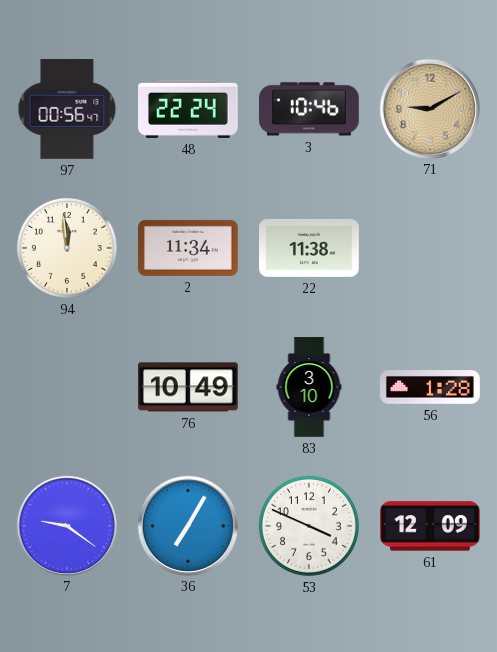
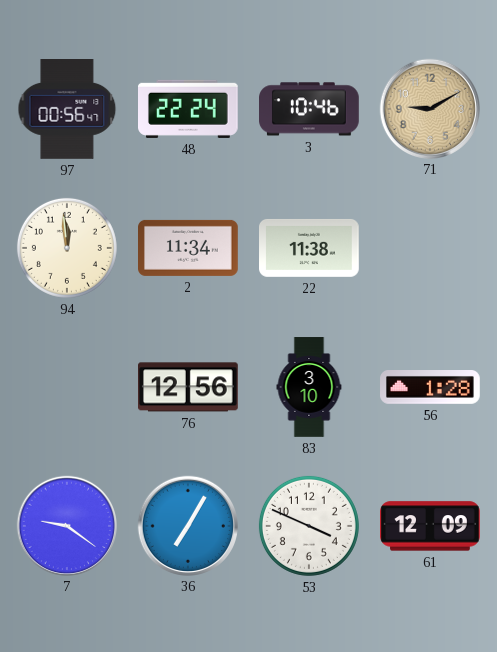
76: 10:49 -> 12:56 (189, 387)
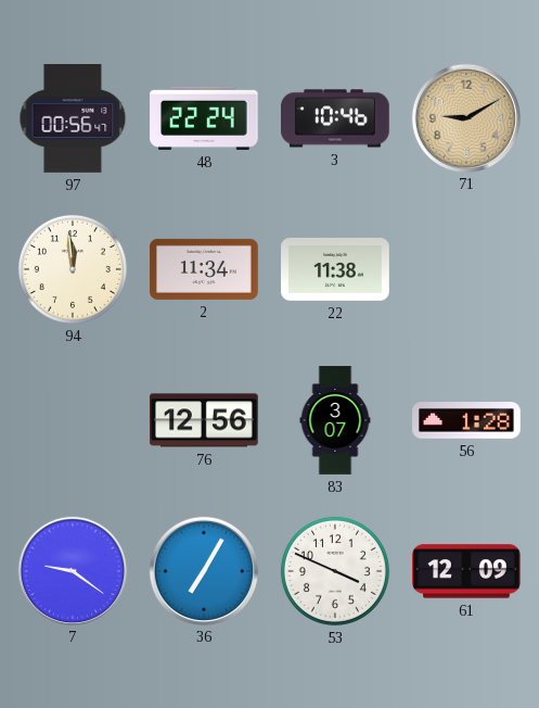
83: 3:10 -> 3:07 (335, 420)
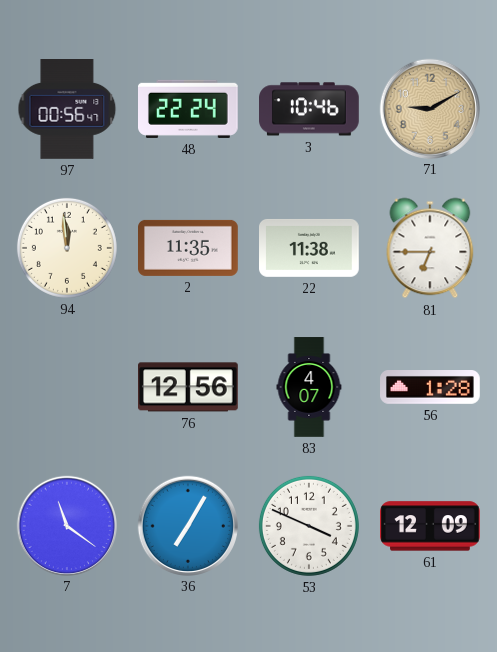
2: 11:34 -> 11:35 (189, 248)
81: none -> 6:45 (430, 248)
83: 3:07 -> 4:07 (309, 387)
7: 9:21 -> 11:21 (66, 525)
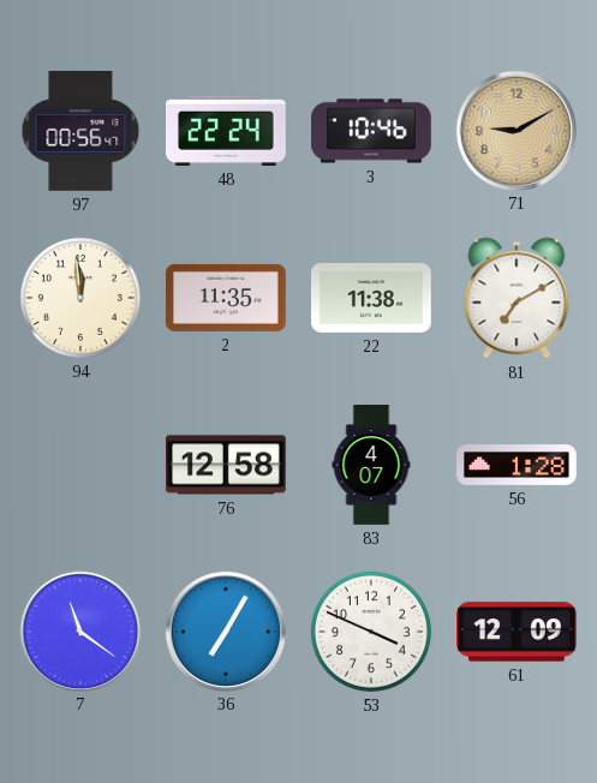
81: 6:45 -> 7:10 (517, 298)
76: 12:56 -> 12:58 (227, 465)
